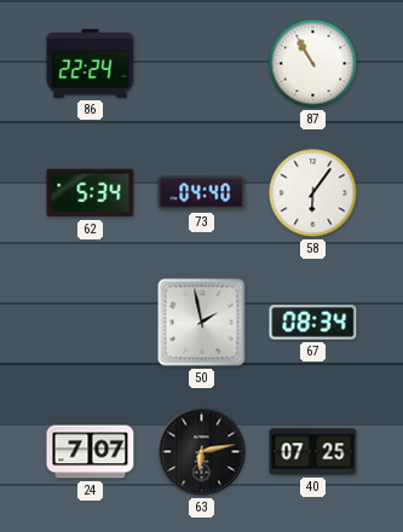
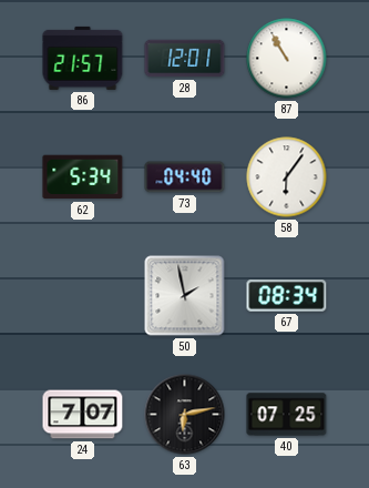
86: 22:24 -> 21:57 (83, 58)
28: none -> 12:01 (185, 59)
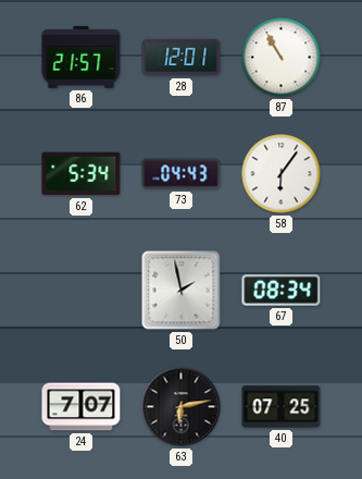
73: 04:40 -> 04:43 (182, 174)
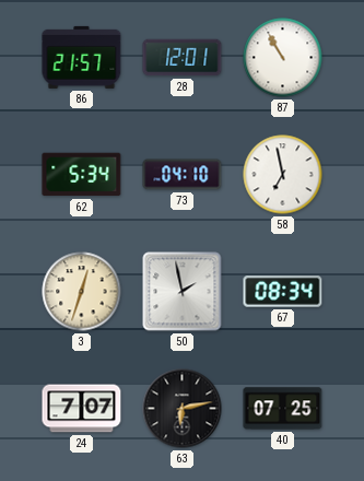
73: 04:43 -> 04:10 (183, 175)
58: 6:06 -> 6:58 (283, 175)
3: none -> 12:33 (82, 292)
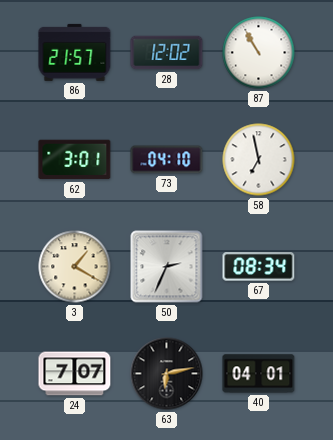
28: 12:01 -> 12:02 (167, 53)
62: 5:34 -> 3:01 (75, 160)
3: 12:33 -> 1:20 (75, 267)
50: 1:58 -> 2:34 (167, 267)
40: 07:25 -> 04:01 (259, 374)
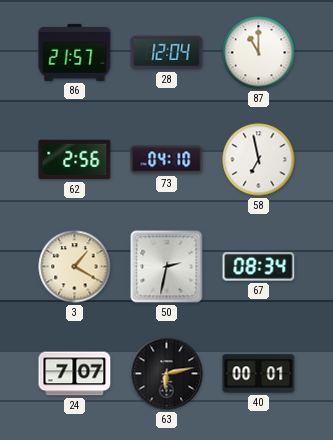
28: 12:02 -> 12:04 (167, 53)
87: 10:55 -> 11:00 (259, 53)
62: 3:01 -> 2:56 (75, 160)
50: 2:34 -> 2:32 (167, 267)
40: 04:01 -> 00:01 (259, 374)
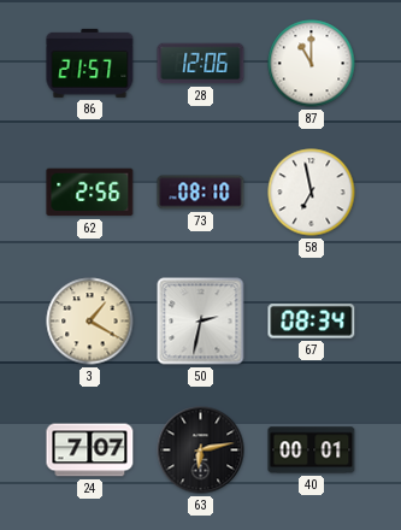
28: 12:04 -> 12:06 (201, 64)
73: 04:10 -> 08:10 (201, 193)
